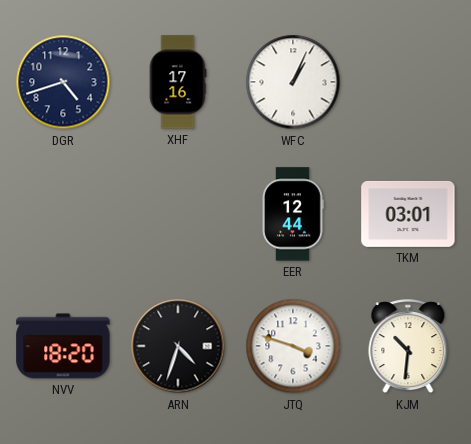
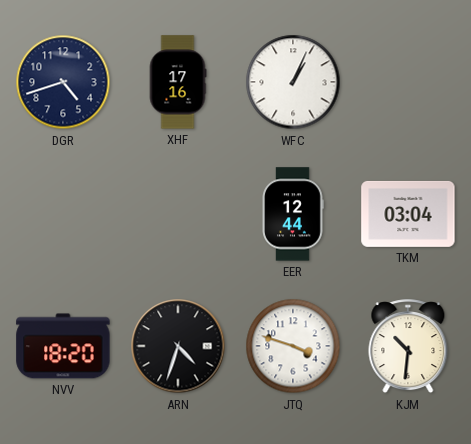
TKM: 03:01 -> 03:04 (408, 214)
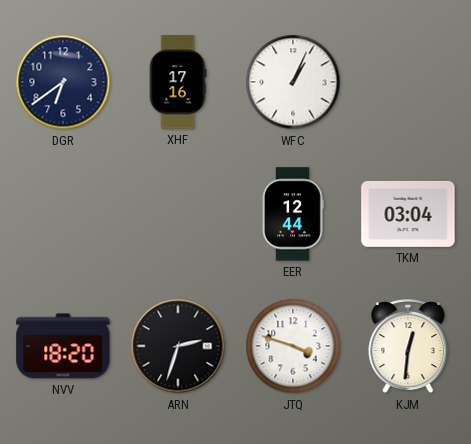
DGR: 4:42 -> 6:39 (63, 82)
ARN: 4:33 -> 2:33 (178, 346)
KJM: 10:31 -> 12:31 (408, 347)
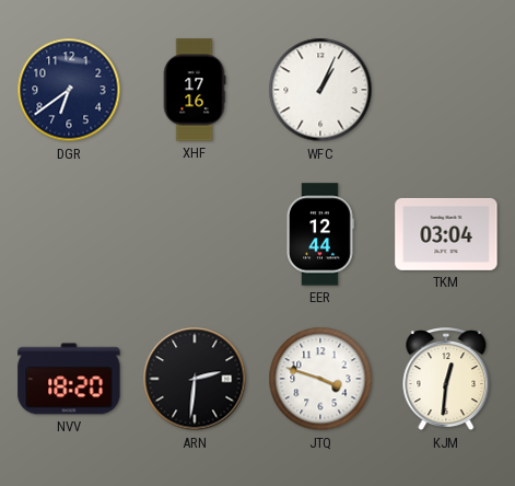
ARN: 2:33 -> 2:31 (195, 379)
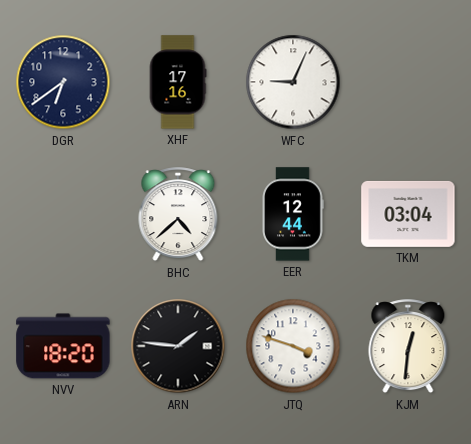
WFC: 1:04 -> 9:04 (293, 82)
BHC: none -> 4:38 (178, 215)
ARN: 2:31 -> 1:46 (178, 346)
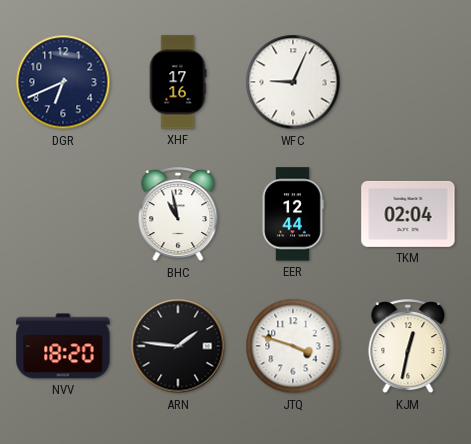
DGR: 6:39 -> 6:41 (63, 82)
BHC: 4:38 -> 10:58 (178, 215)
TKM: 03:04 -> 02:04 (408, 214)
KJM: 12:31 -> 12:32 (408, 347)
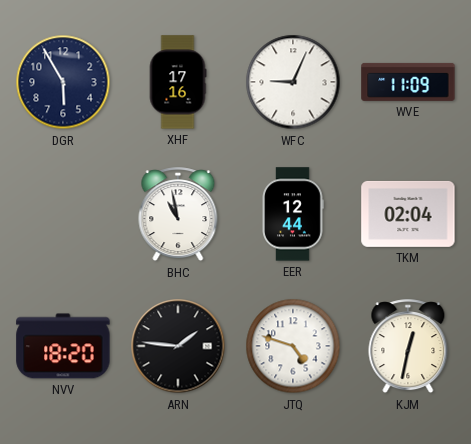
DGR: 6:41 -> 5:55 (63, 82)
WVE: none -> 11:09 (408, 82)
JTQ: 3:48 -> 4:48 (293, 346)
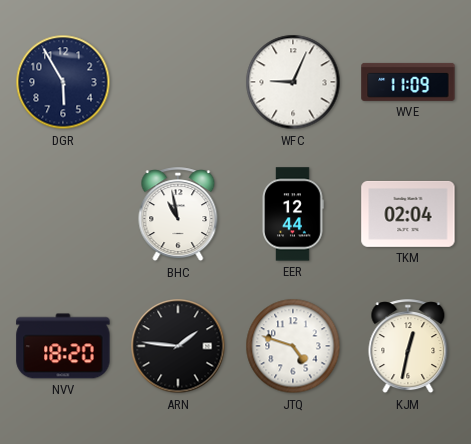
XHF: 17:16 -> none (178, 82)
